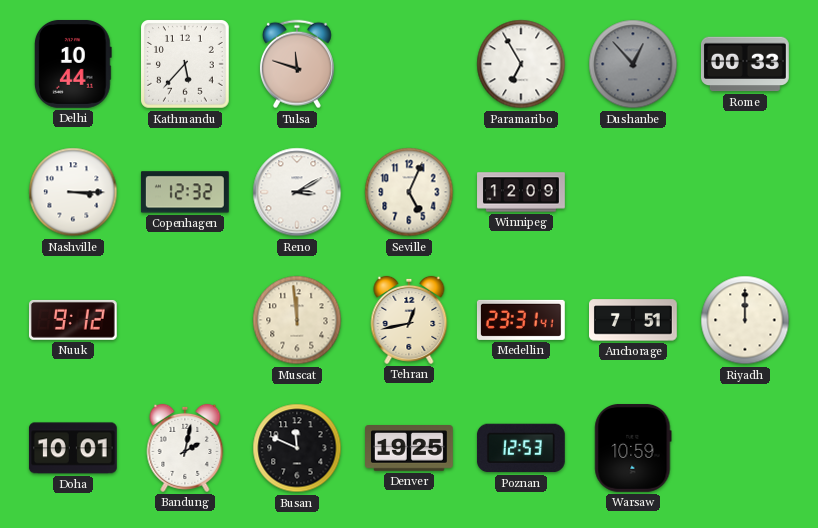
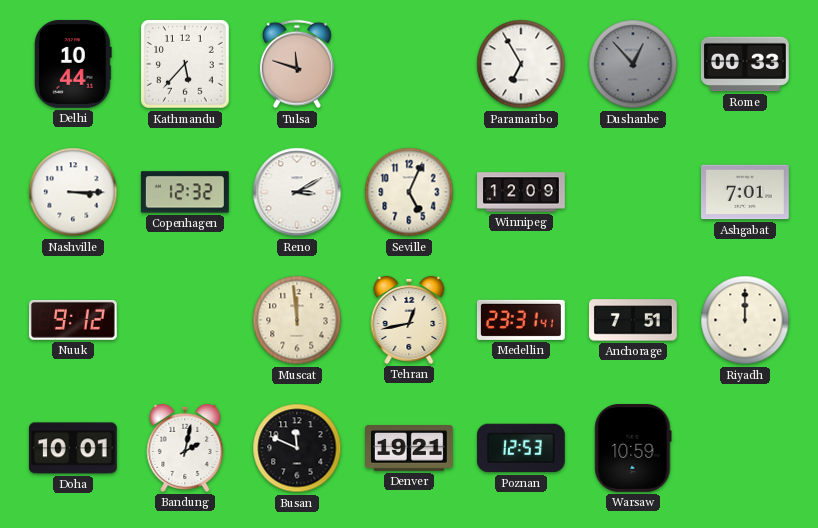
Ashgabat: none -> 7:01 (746, 192)
Denver: 19:25 -> 19:21 (410, 449)
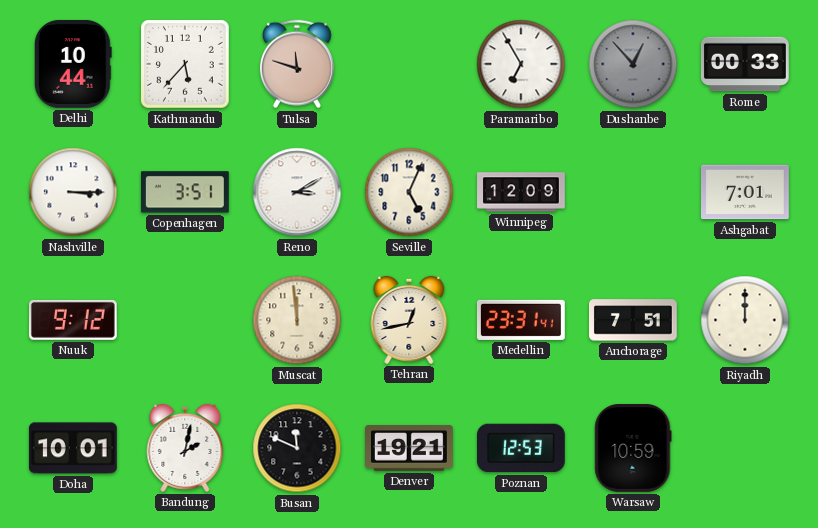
Copenhagen: 12:32 -> 3:51 (185, 192)
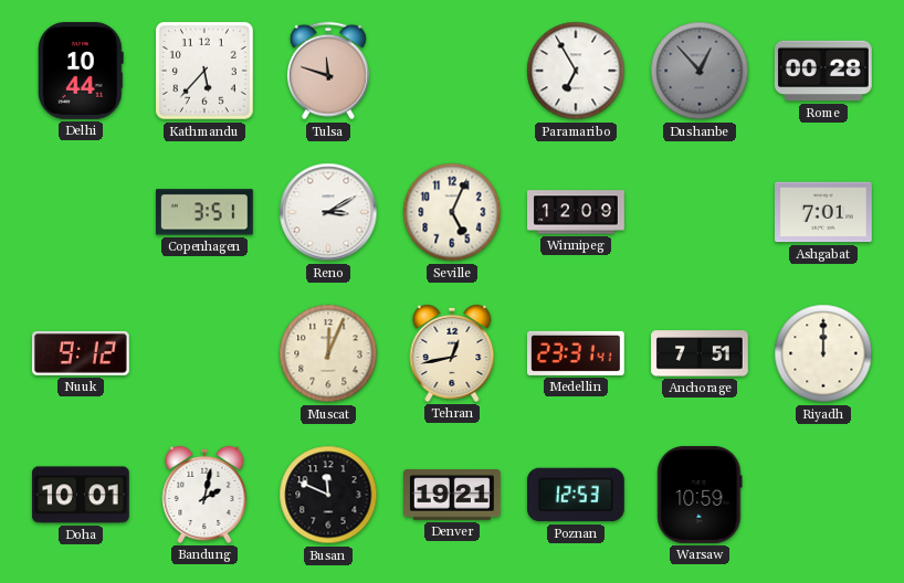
Rome: 00:33 -> 00:28 (824, 71)
Nashville: 3:15 -> none (73, 192)
Muscat: 11:59 -> 12:04 (328, 353)
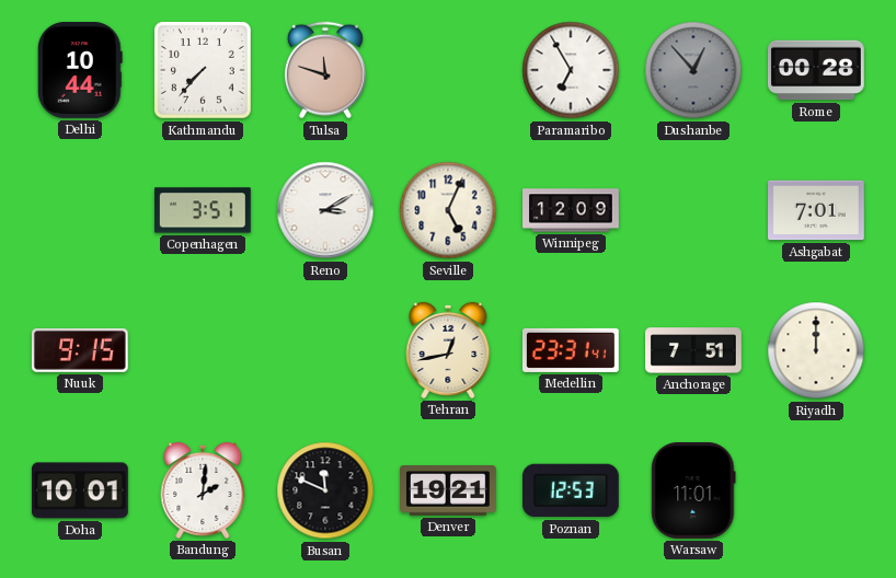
Kathmandu: 5:37 -> 7:37 (204, 71)
Nuuk: 9:12 -> 9:15 (80, 350)
Muscat: 12:04 -> none (328, 353)
Bandung: 2:02 -> 2:01 (203, 490)
Warsaw: 10:59 -> 11:01 (693, 492)
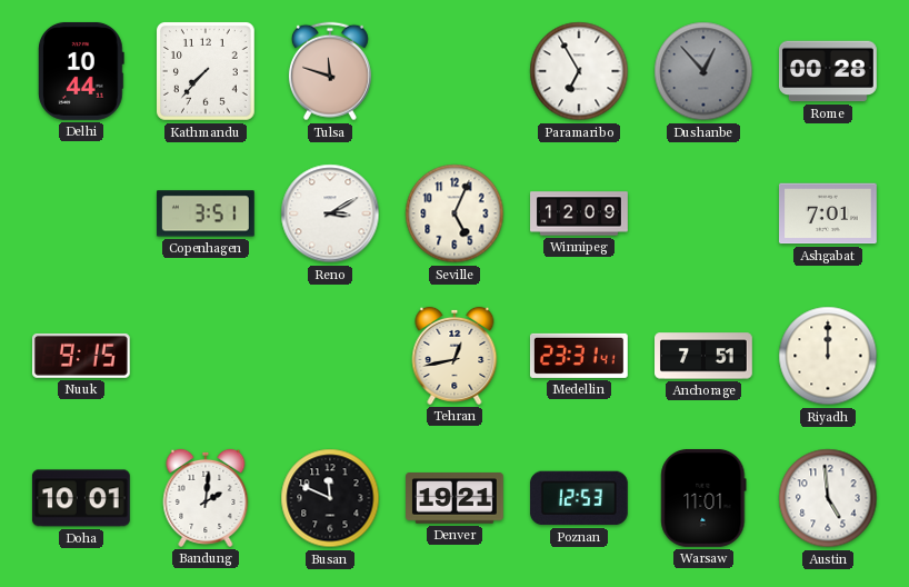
Austin: none -> 4:59 (828, 498)
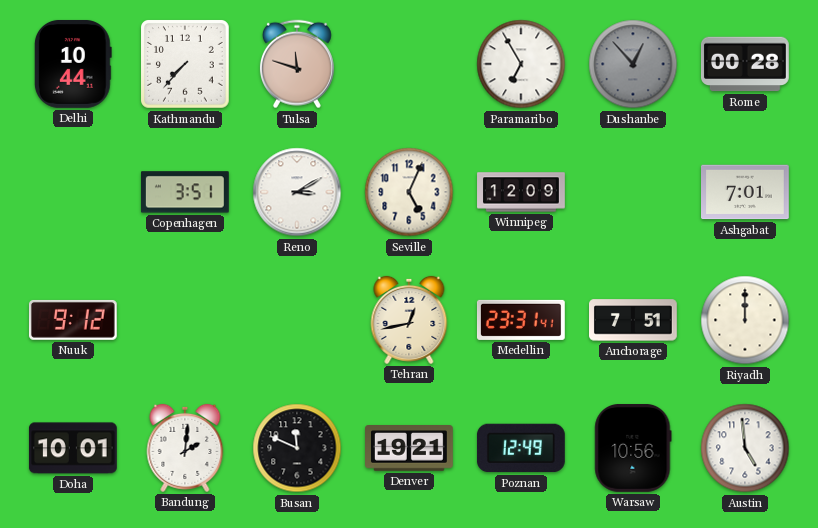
Nuuk: 9:15 -> 9:12 (73, 320)
Poznan: 12:53 -> 12:49 (521, 448)
Warsaw: 11:01 -> 10:56 (633, 449)
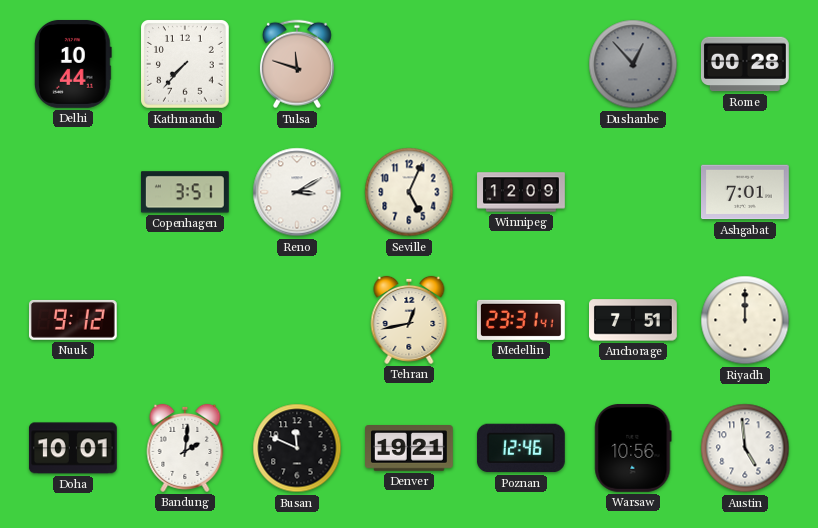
Paramaribo: 6:55 -> none (521, 64)
Poznan: 12:49 -> 12:46 (521, 448)
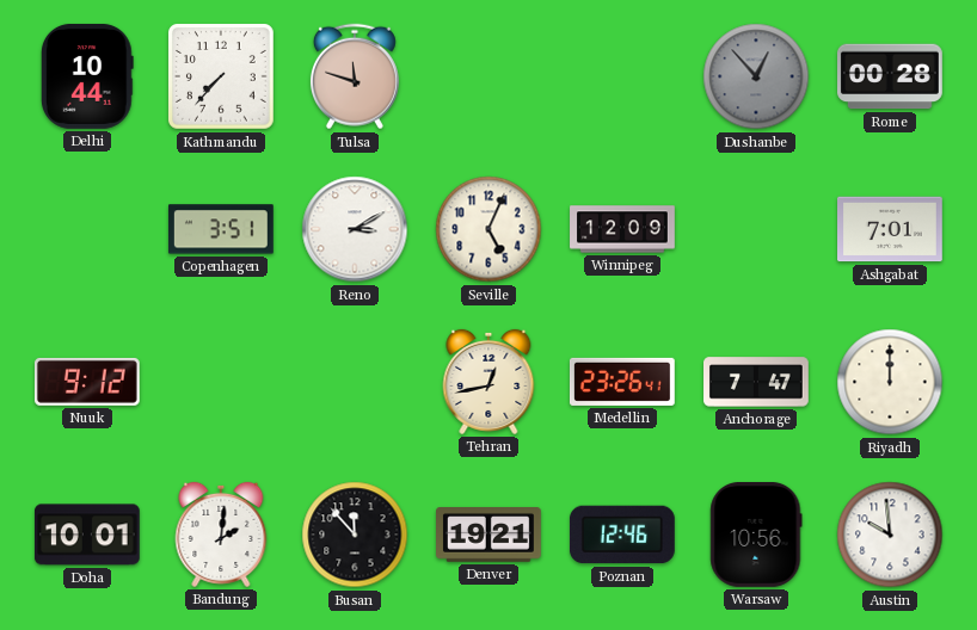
Medellin: 23:31 -> 23:26 (622, 382)
Anchorage: 7:51 -> 7:47 (757, 382)
Busan: 11:49 -> 11:53 (355, 535)
Austin: 4:59 -> 9:59 (890, 535)
